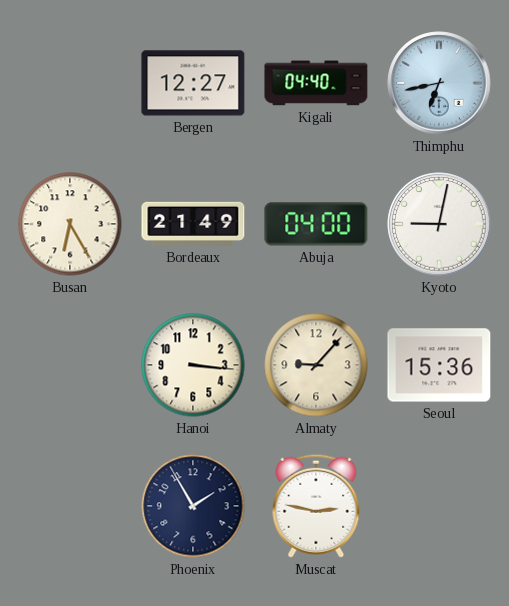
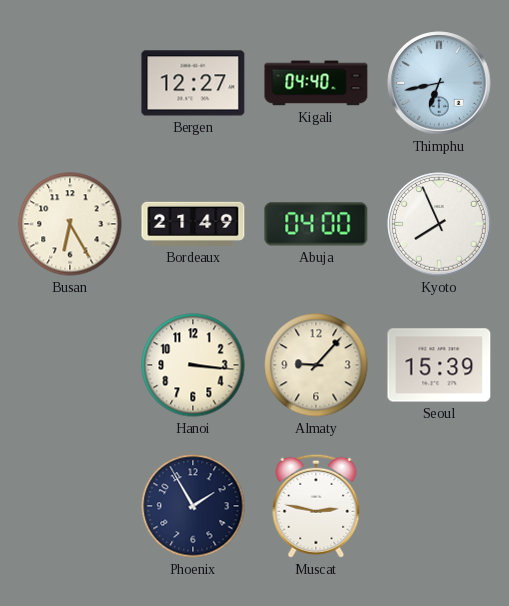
Kyoto: 9:02 -> 7:56 (439, 224)
Seoul: 15:36 -> 15:39 (439, 365)
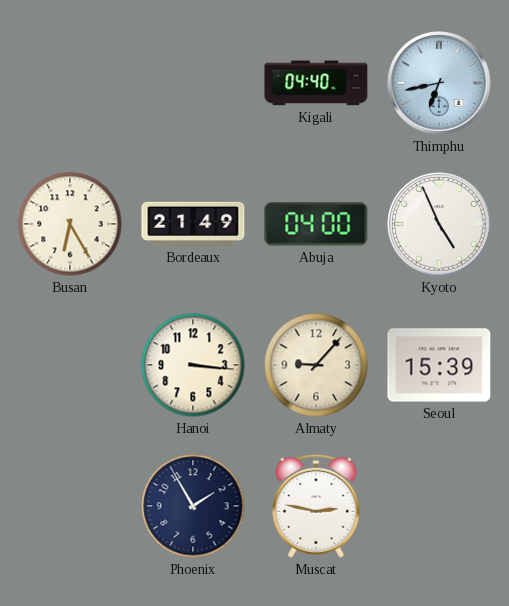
Bergen: 12:27 -> none (193, 83)
Kyoto: 7:56 -> 4:56 (439, 224)
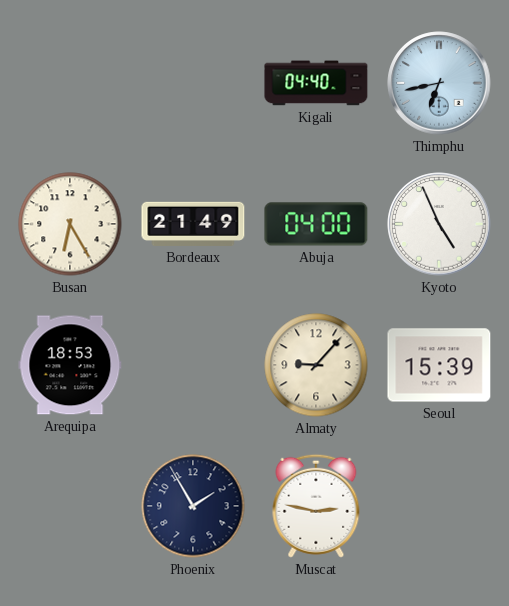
Arequipa: none -> 18:53 (70, 365)
Hanoi: 3:16 -> none (193, 365)
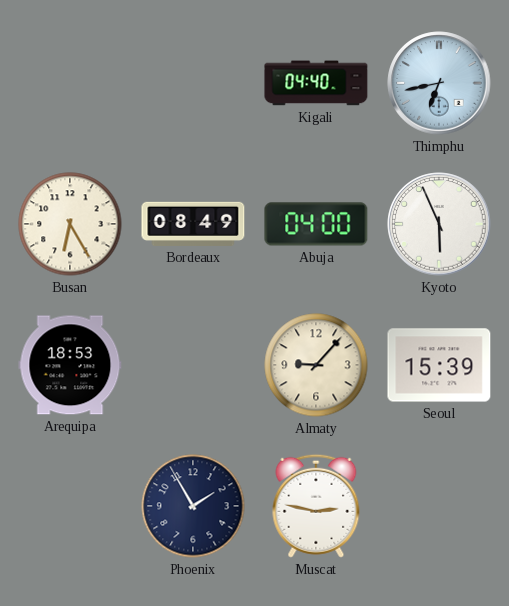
Bordeaux: 21:49 -> 08:49 (193, 224)
Kyoto: 4:56 -> 5:56 (439, 224)
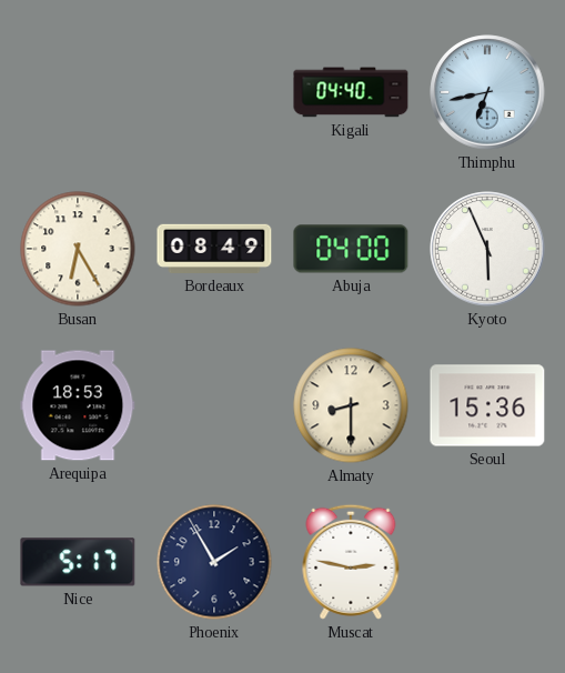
Almaty: 9:07 -> 8:30 (351, 405)
Seoul: 15:39 -> 15:36 (487, 405)
Nice: none -> 5:17 (78, 562)
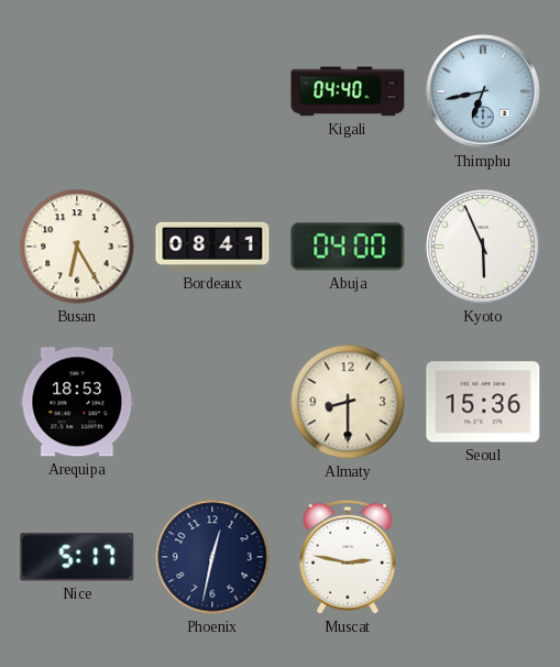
Bordeaux: 08:49 -> 08:41 (212, 247)
Phoenix: 1:55 -> 12:32 (212, 557)
